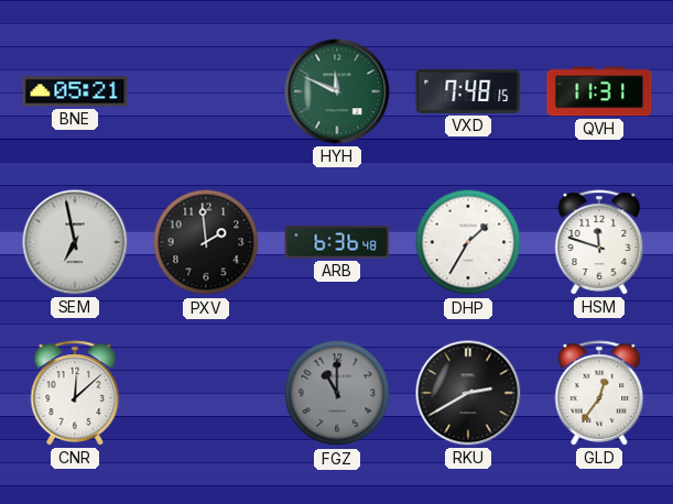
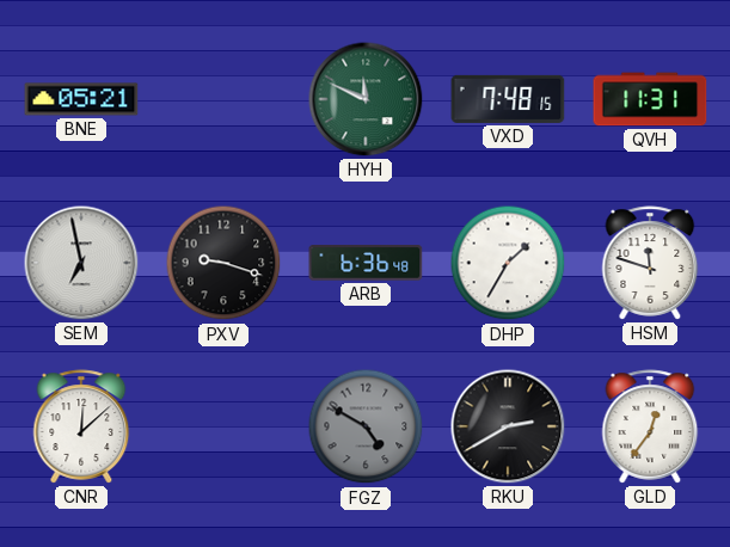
PXV: 1:59 -> 9:18 (223, 263)
FGZ: 11:00 -> 4:50 (366, 426)
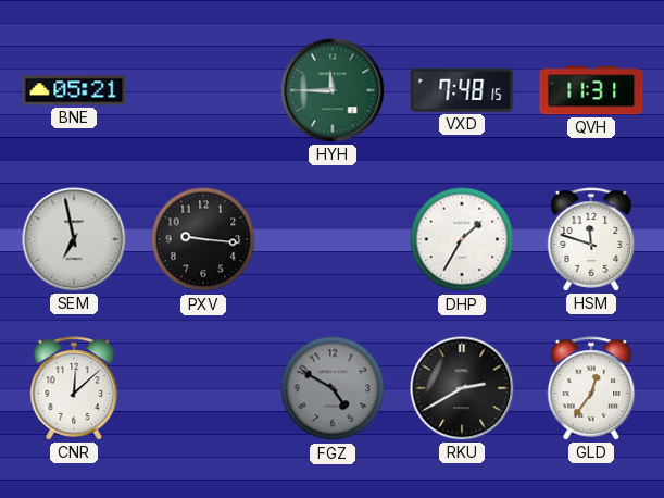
HYH: 11:49 -> 11:45 (333, 90)
PXV: 9:18 -> 9:16 (203, 239)
ARB: 6:36 -> none (366, 263)
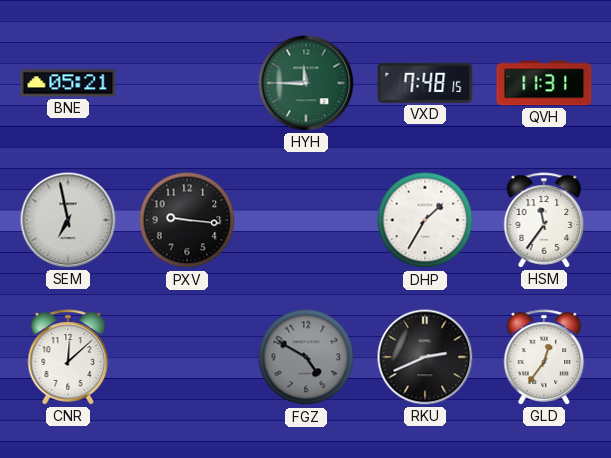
HSM: 11:48 -> 11:36 (544, 220)
RKU: 2:40 -> 2:41 (425, 357)
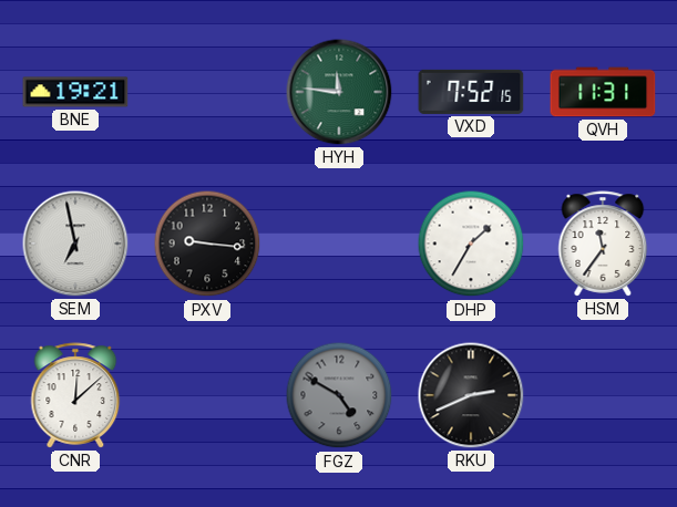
BNE: 05:21 -> 19:21 (75, 92)
HYH: 11:45 -> 11:46 (339, 92)
VXD: 7:48 -> 7:52 (471, 92)
GLD: 12:36 -> none (544, 357)
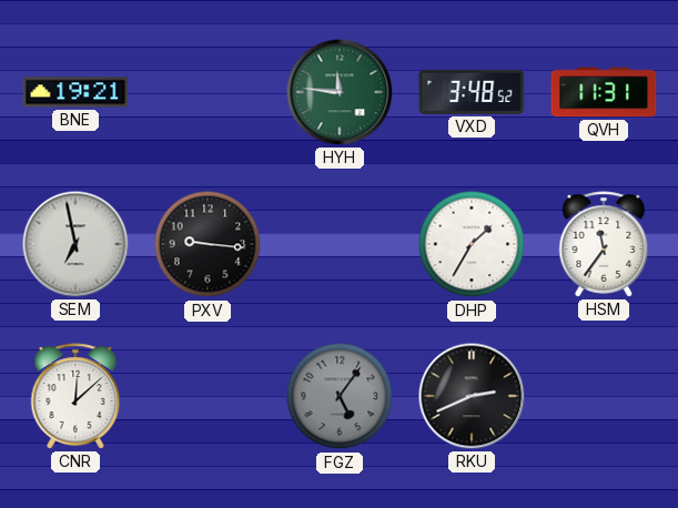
VXD: 7:52 -> 3:48 (472, 92)
FGZ: 4:50 -> 5:06 (340, 396)
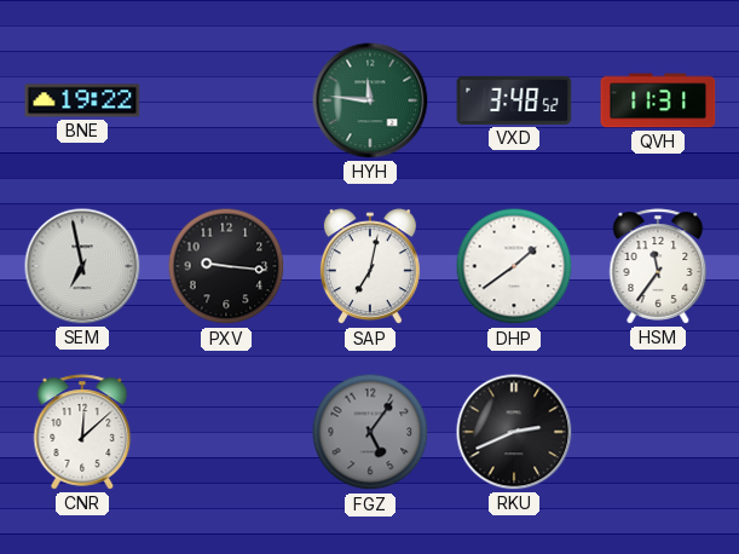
BNE: 19:21 -> 19:22 (82, 100)
SAP: none -> 7:02 (370, 267)
DHP: 1:35 -> 1:39 (514, 266)
